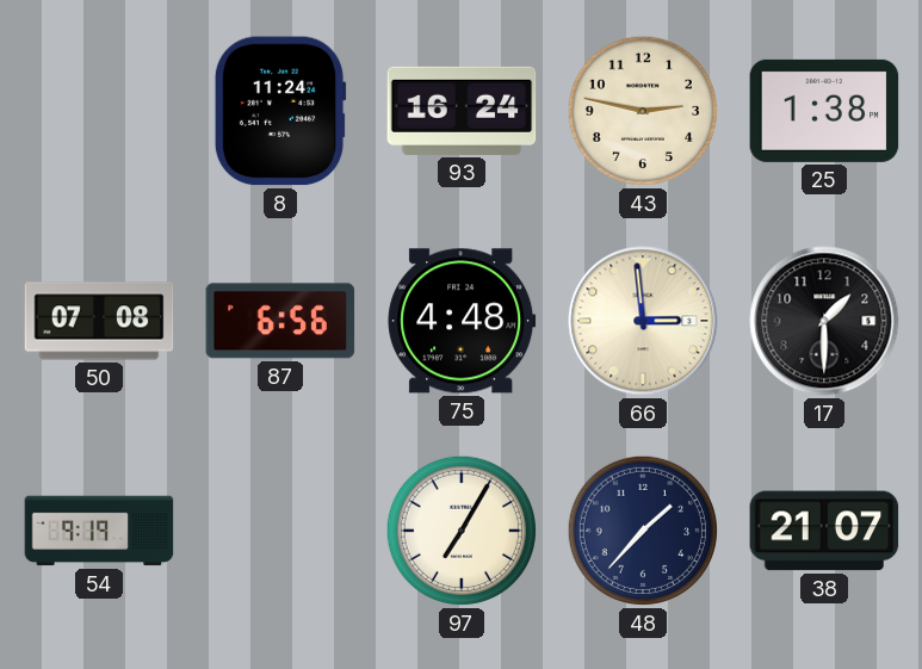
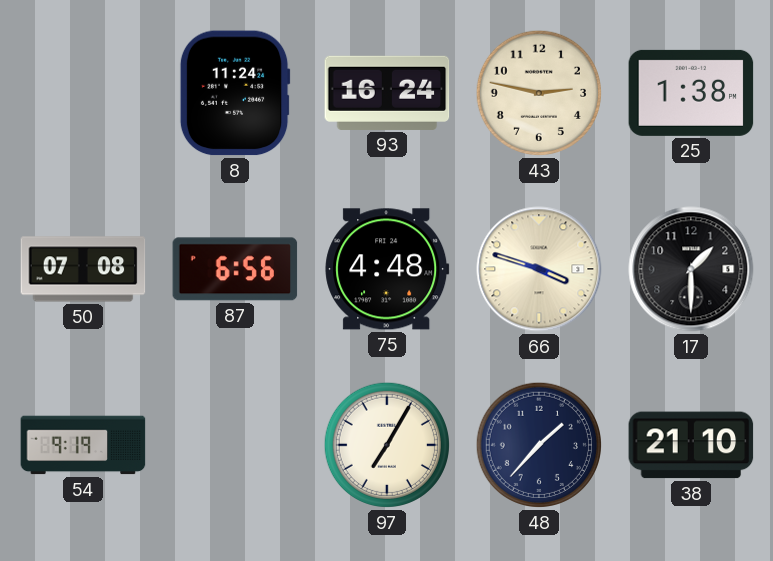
66: 2:59 -> 3:48 (539, 269)
38: 21:07 -> 21:10 (691, 445)
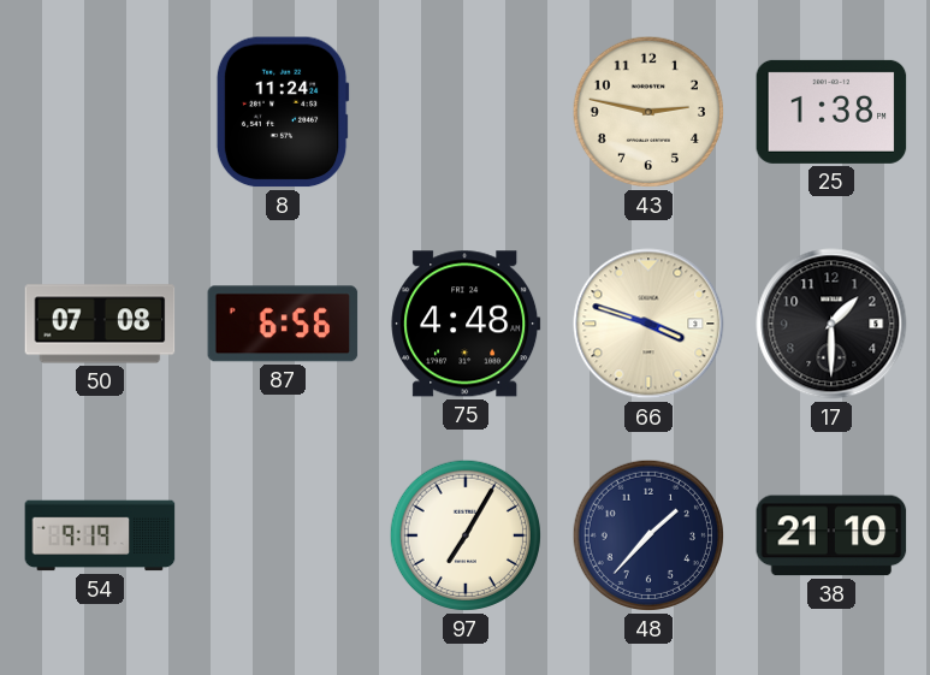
93: 16:24 -> none (387, 93)
